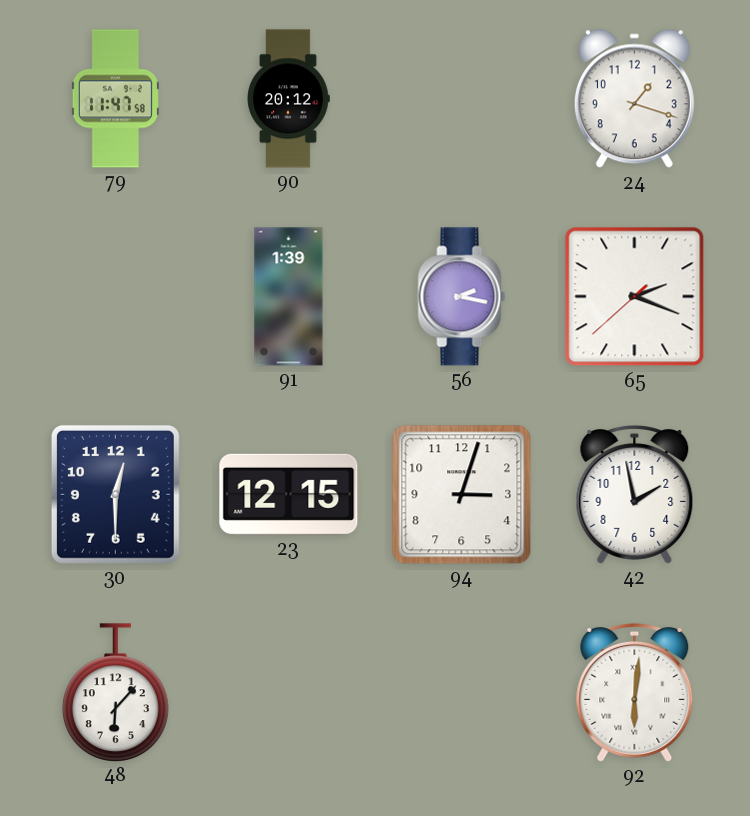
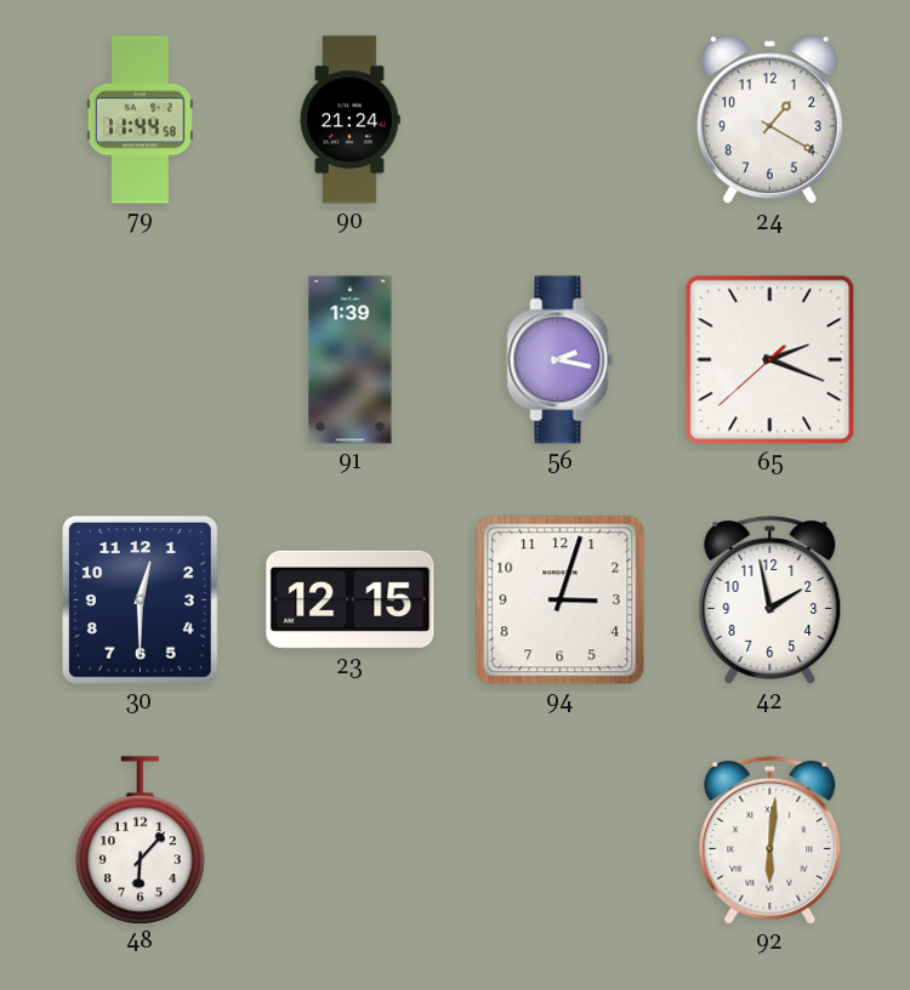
79: 11:47 -> 11:44 (140, 120)
90: 20:12 -> 21:24 (349, 120)
24: 1:18 -> 1:20 (769, 120)
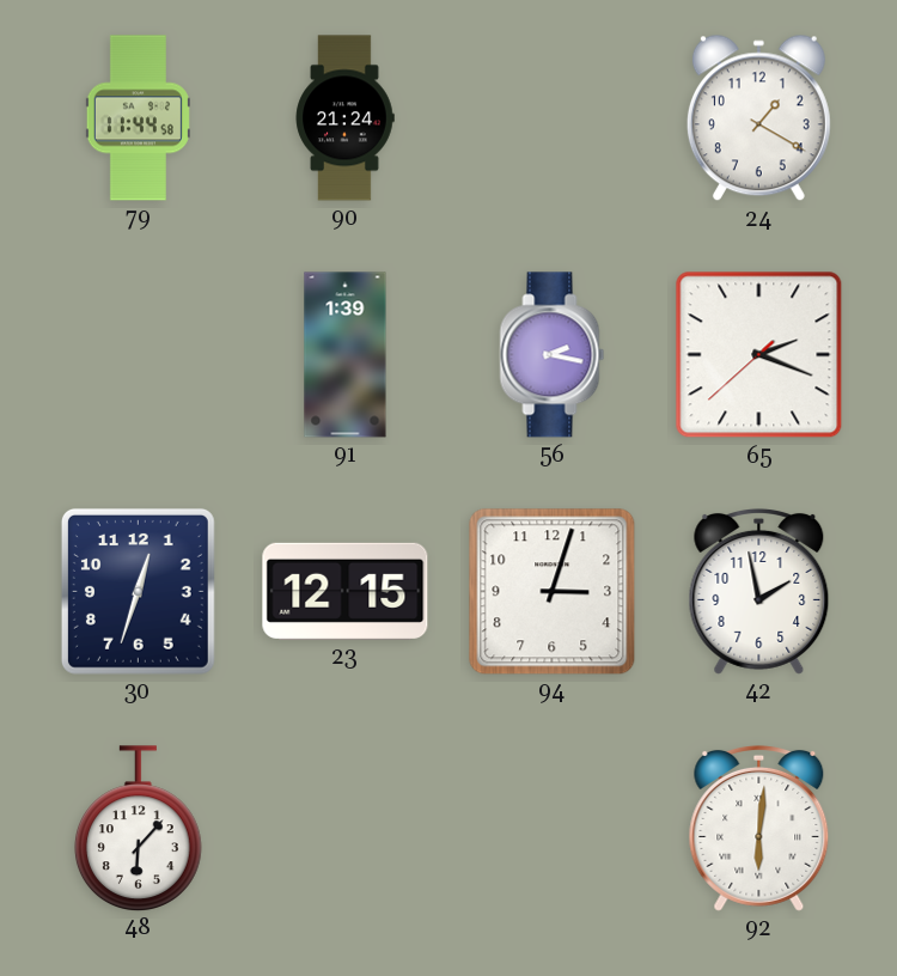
30: 12:30 -> 12:33 (138, 591)
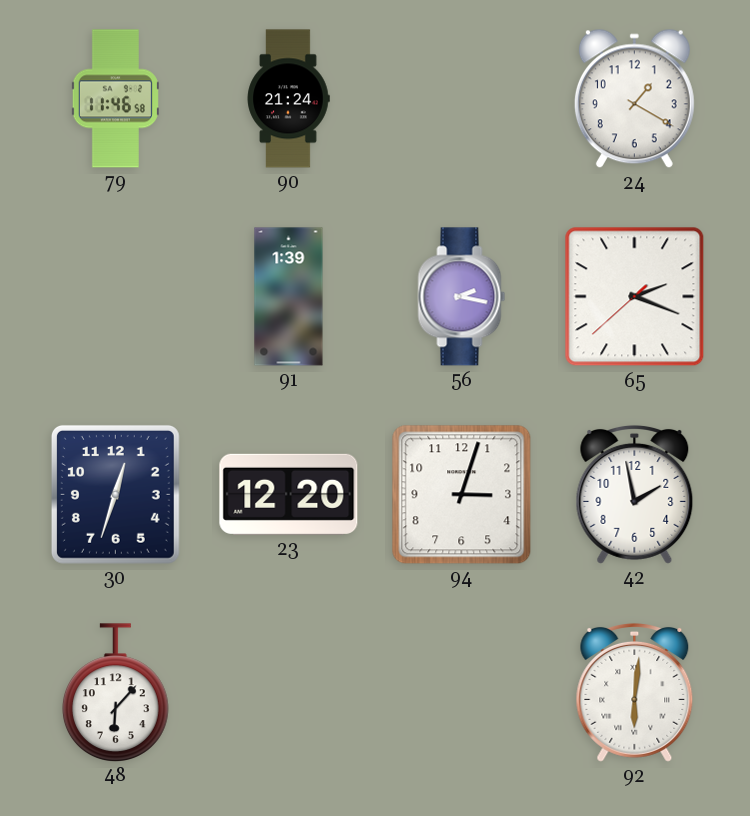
79: 11:44 -> 11:46 (115, 99)
23: 12:15 -> 12:20 (289, 494)
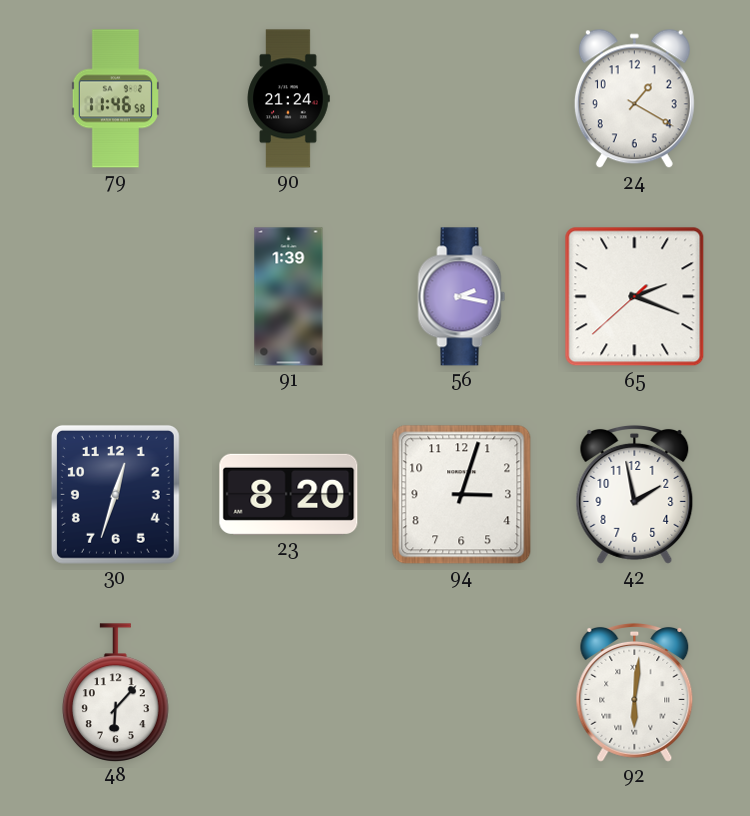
23: 12:20 -> 8:20 (289, 494)
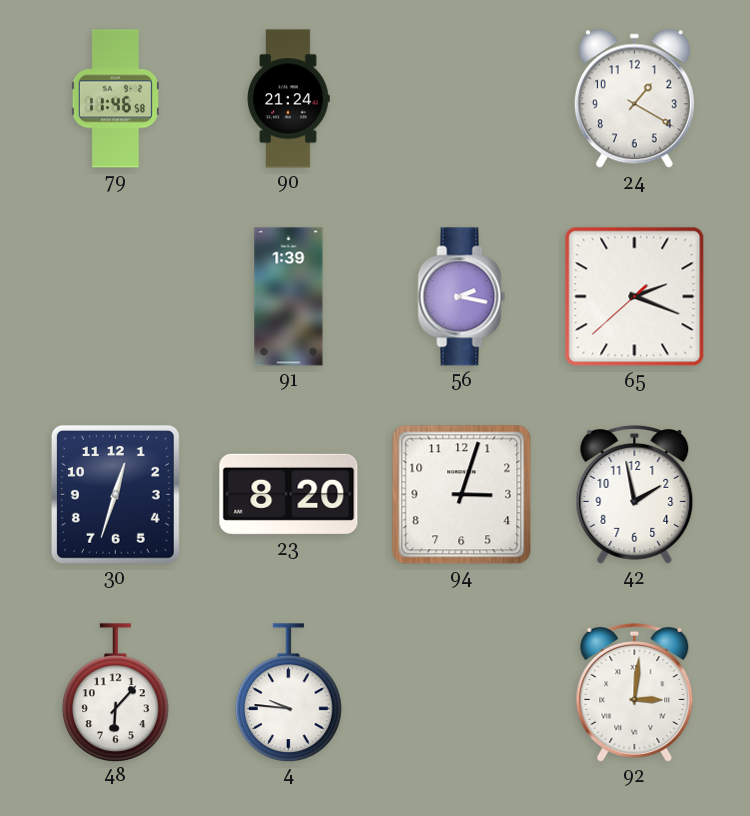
4: none -> 9:46 (289, 692)
92: 6:01 -> 3:01 (635, 692)
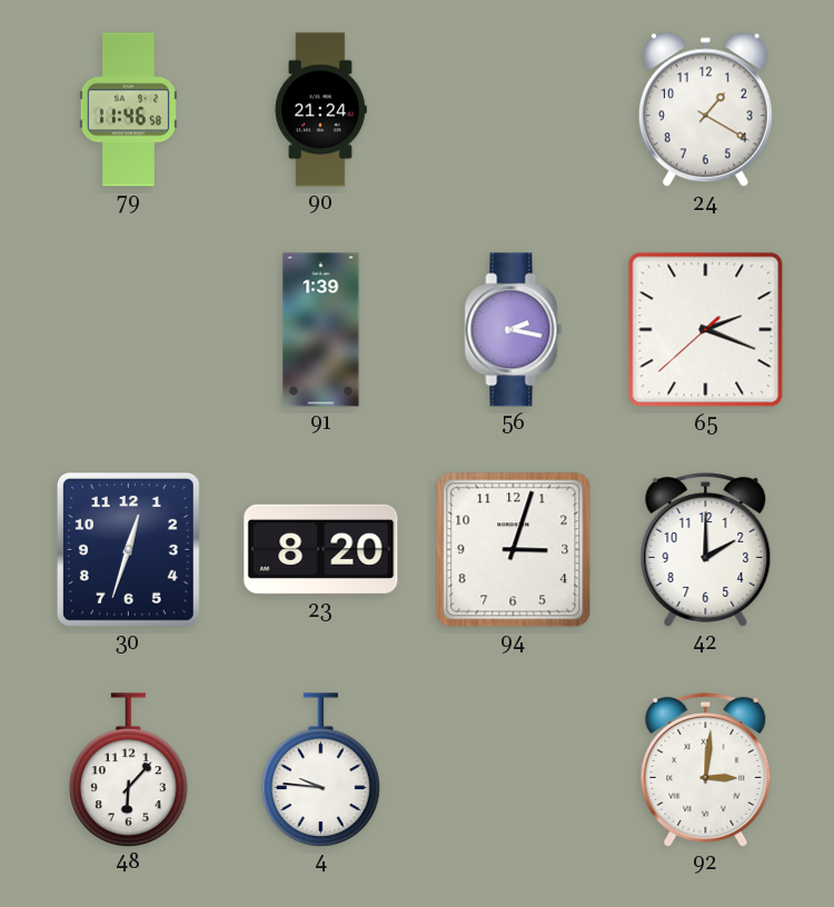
42: 1:58 -> 2:00 (706, 549)
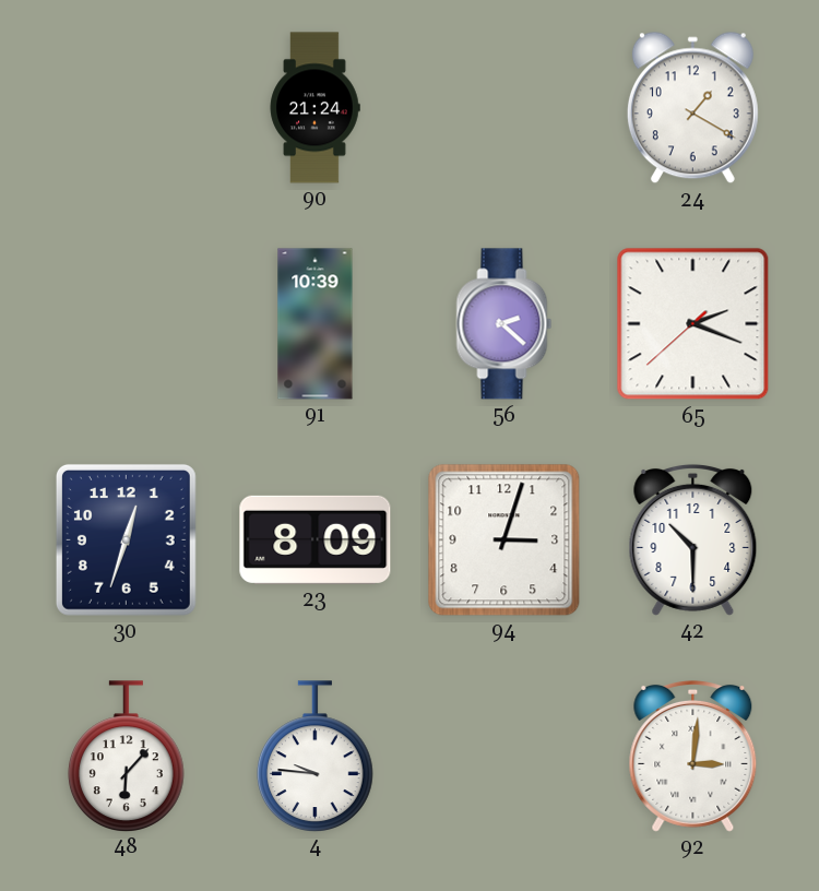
79: 11:46 -> none (128, 110)
91: 1:39 -> 10:39 (316, 324)
56: 2:17 -> 2:22 (505, 324)
23: 8:20 -> 8:09 (316, 539)
42: 2:00 -> 10:30 (693, 539)
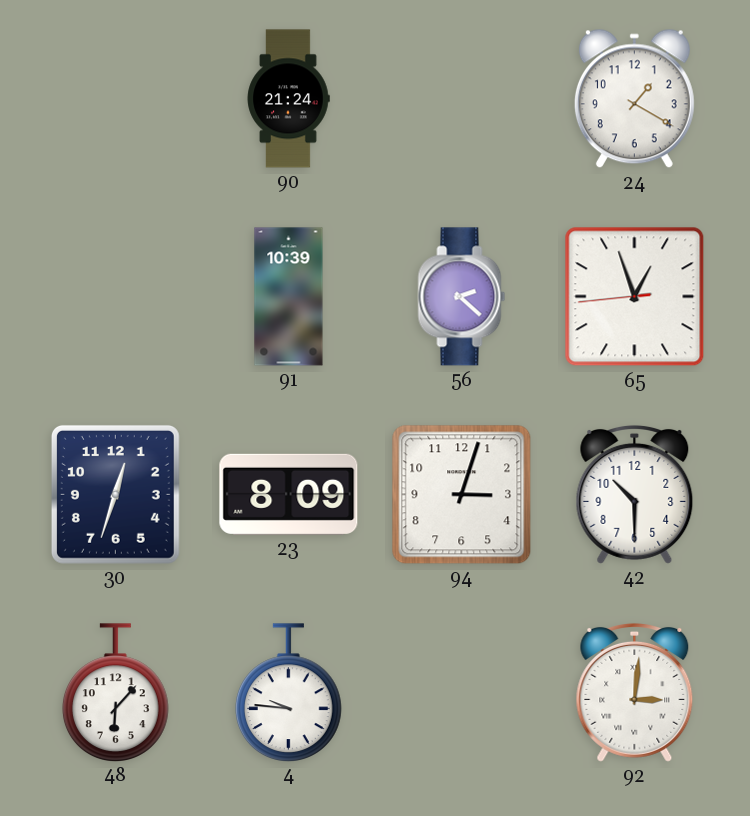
65: 2:18 -> 12:56 (635, 297)
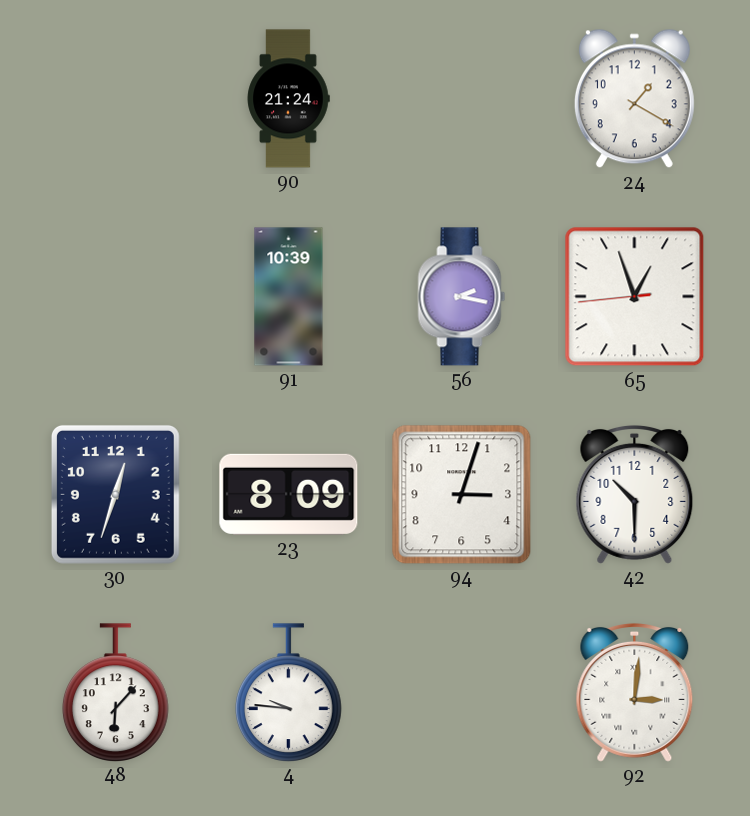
56: 2:22 -> 2:17 (462, 297)
